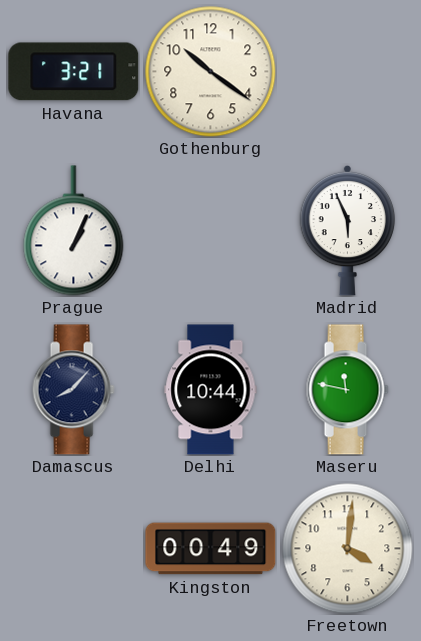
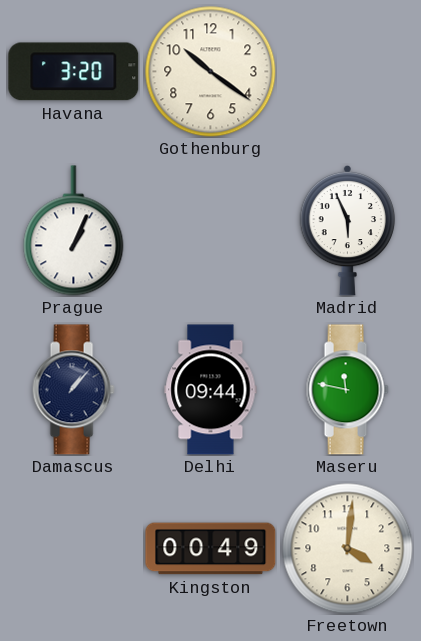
Havana: 3:21 -> 3:20 (74, 72)
Damascus: 8:07 -> 1:07 (73, 390)
Delhi: 10:44 -> 09:44 (211, 390)
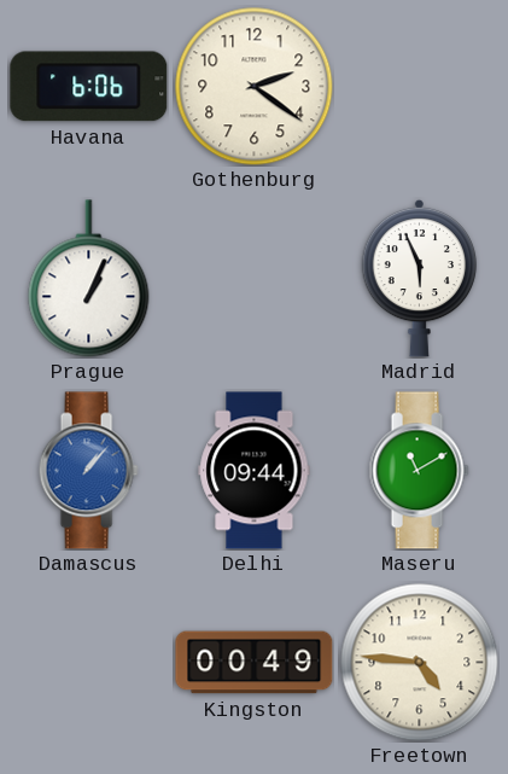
Havana: 3:20 -> 6:06 (89, 87)
Gothenburg: 10:21 -> 2:21 (255, 87)
Damascus dial: navy -> blue (88, 471)
Maseru: 11:47 -> 11:10 (419, 471)
Freetown: 4:01 -> 4:46 (420, 663)
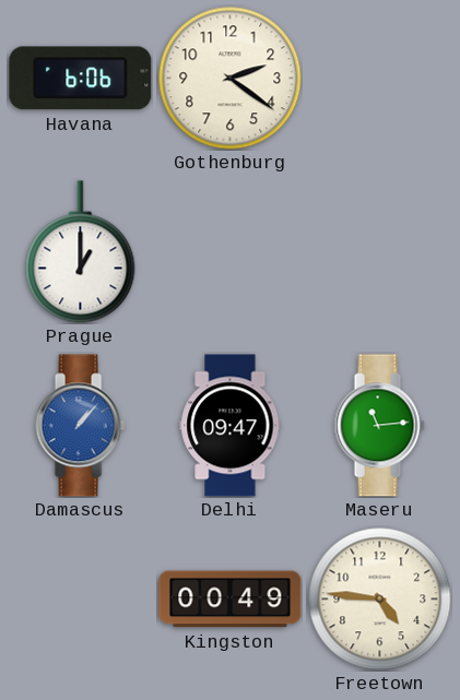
Prague: 1:04 -> 1:00 (81, 252)
Madrid: 5:56 -> none (420, 278)
Delhi: 09:44 -> 09:47 (231, 426)
Maseru: 11:10 -> 11:14 (379, 426)
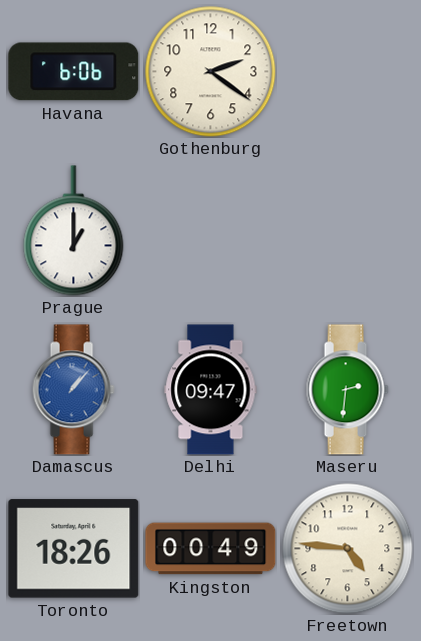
Maseru: 11:14 -> 2:31 (347, 390)
Toronto: none -> 18:26 (74, 549)
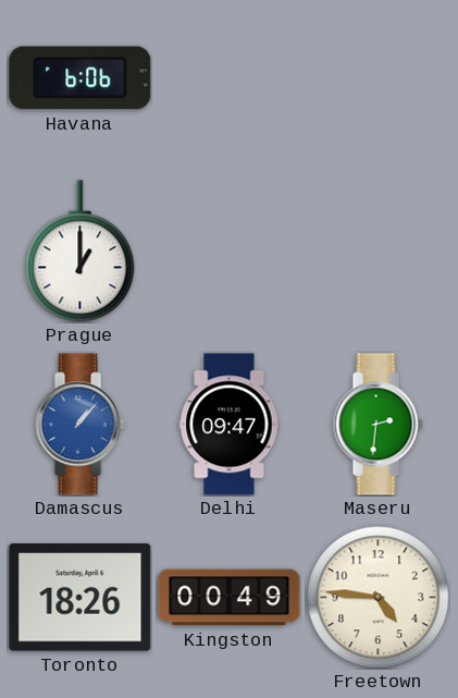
Gothenburg: 2:21 -> none (211, 72)
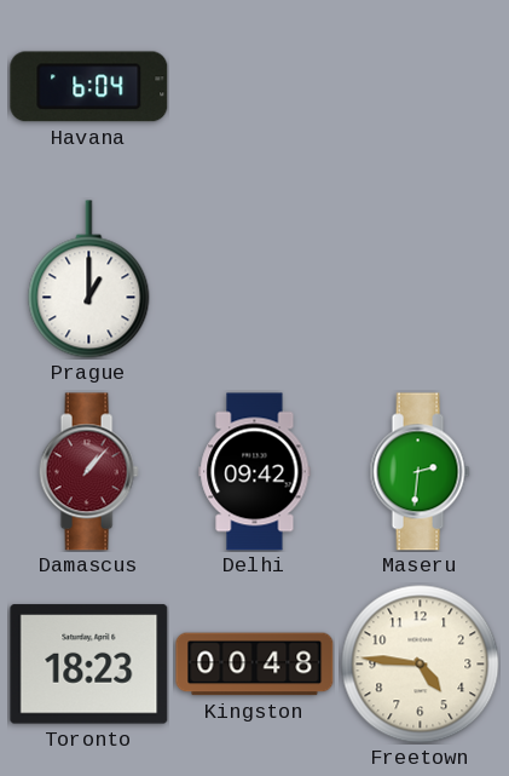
Havana: 6:06 -> 6:04 (89, 87)
Damascus dial: blue -> burgundy (88, 472)
Delhi: 09:47 -> 09:42 (255, 472)
Toronto: 18:26 -> 18:23 (89, 665)
Kingston: 00:49 -> 00:48 (255, 665)
